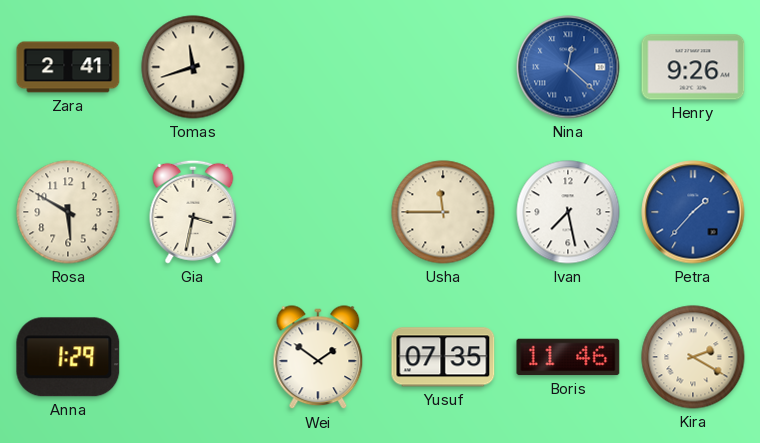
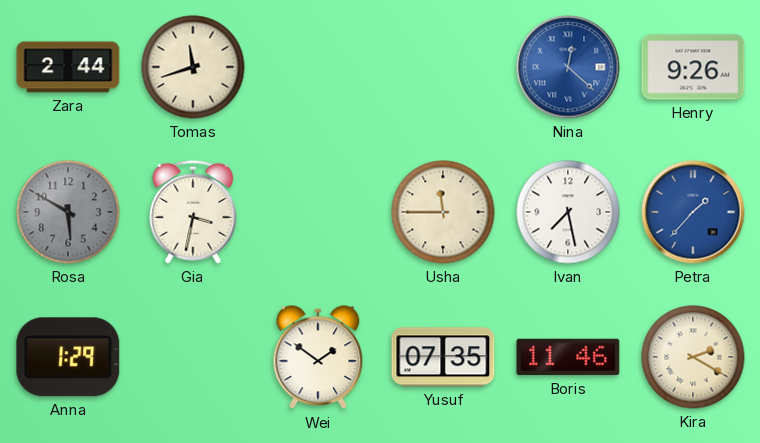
Zara: 2:41 -> 2:44 (68, 67)
Rosa dial: cream -> grey (68, 212)
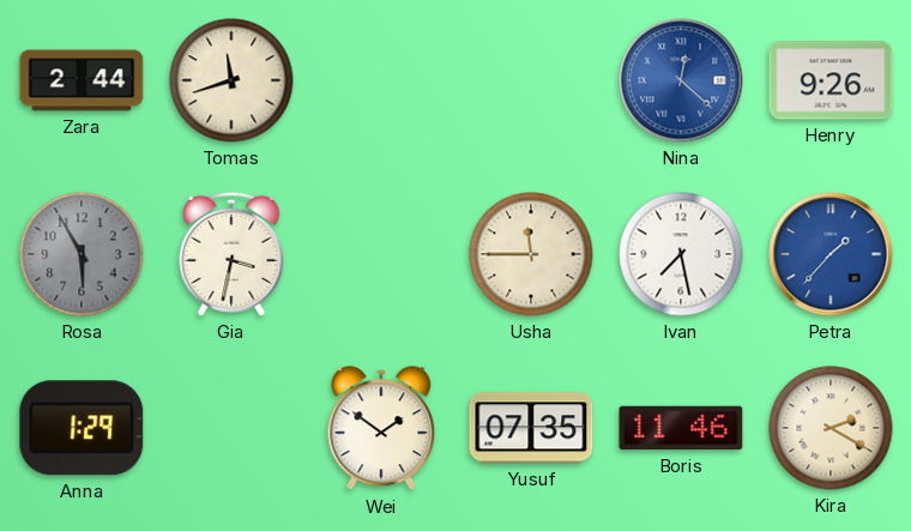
Rosa: 5:50 -> 5:55 (82, 254)
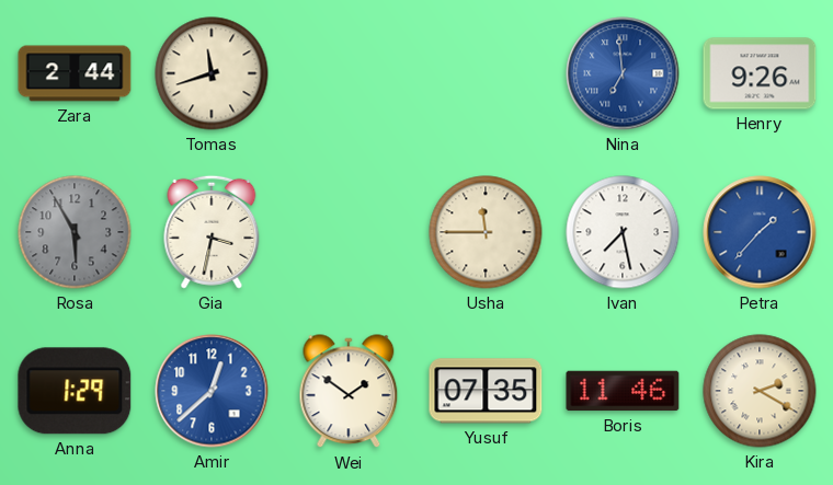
Nina: 12:22 -> 6:59 (623, 73)
Amir: none -> 12:38 (212, 391)
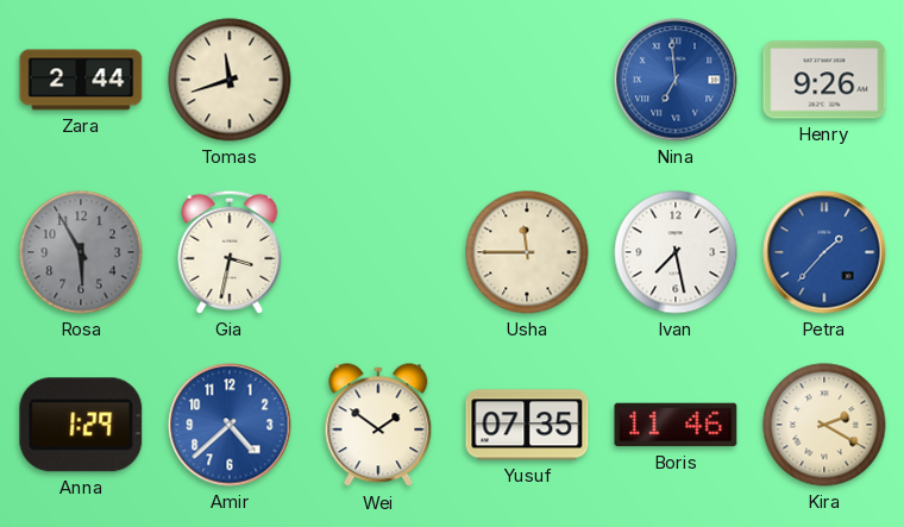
Amir: 12:38 -> 4:38 (230, 425)
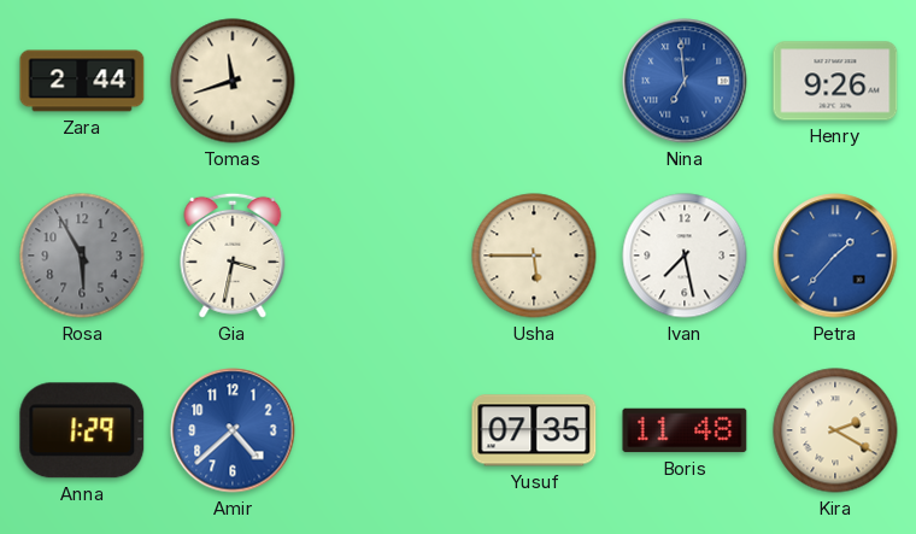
Usha: 11:45 -> 5:45 (534, 256)
Wei: 1:51 -> none (378, 426)
Boris: 11:46 -> 11:48 (685, 430)
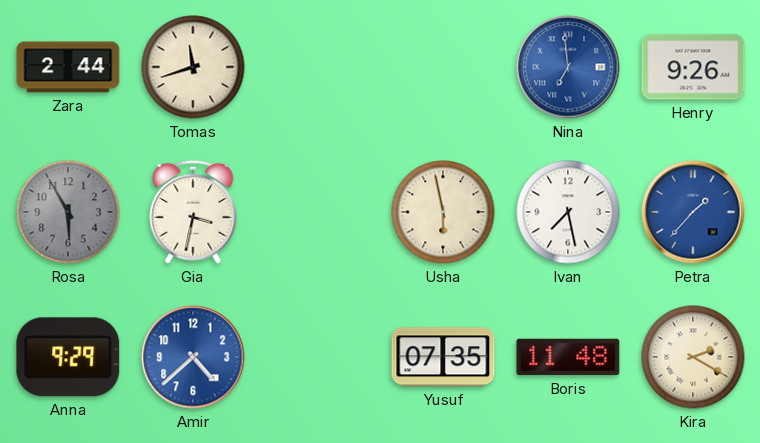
Usha: 5:45 -> 5:58 (443, 212)
Anna: 1:29 -> 9:29 (68, 357)
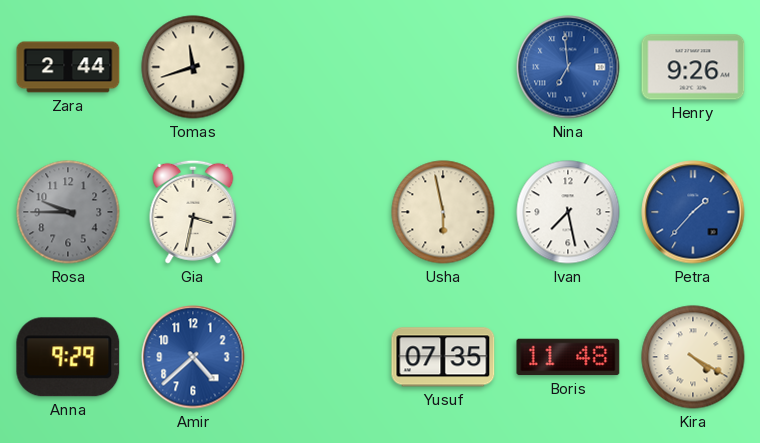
Rosa: 5:55 -> 9:45 (68, 212)
Kira: 2:20 -> 4:20 (693, 357)
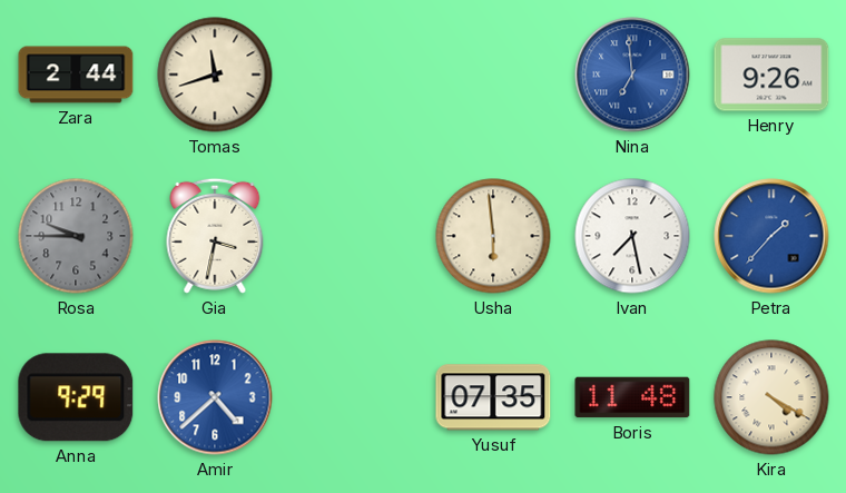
Usha: 5:58 -> 5:59 (493, 236)
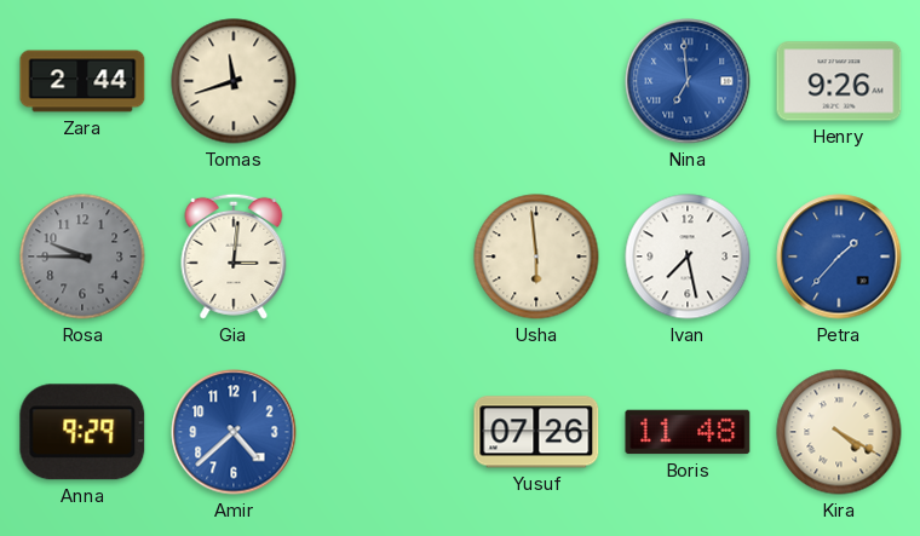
Gia: 3:32 -> 3:01 (234, 257)
Yusuf: 07:35 -> 07:26 (536, 432)
